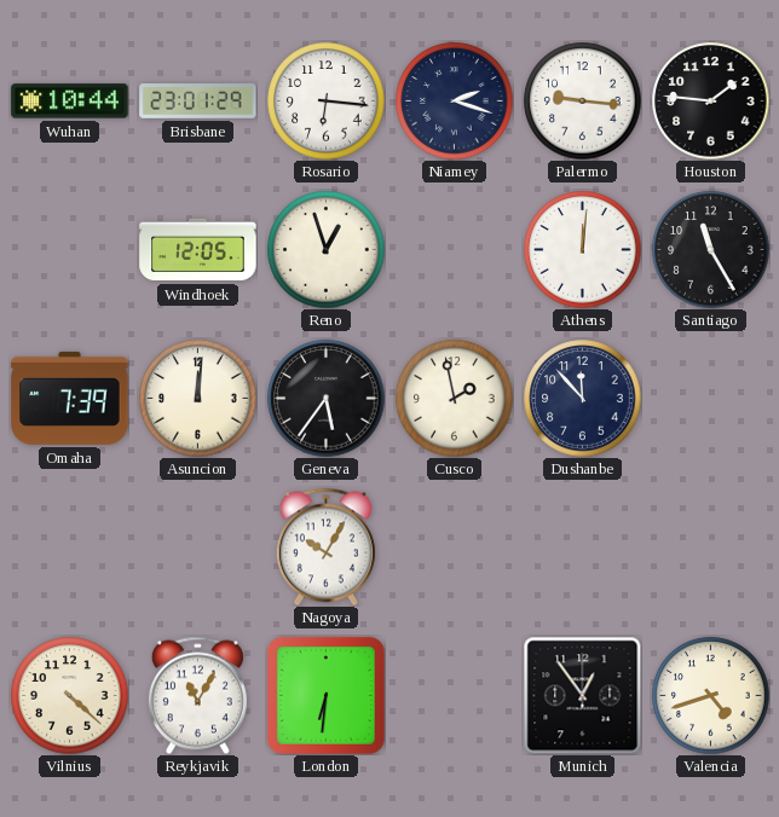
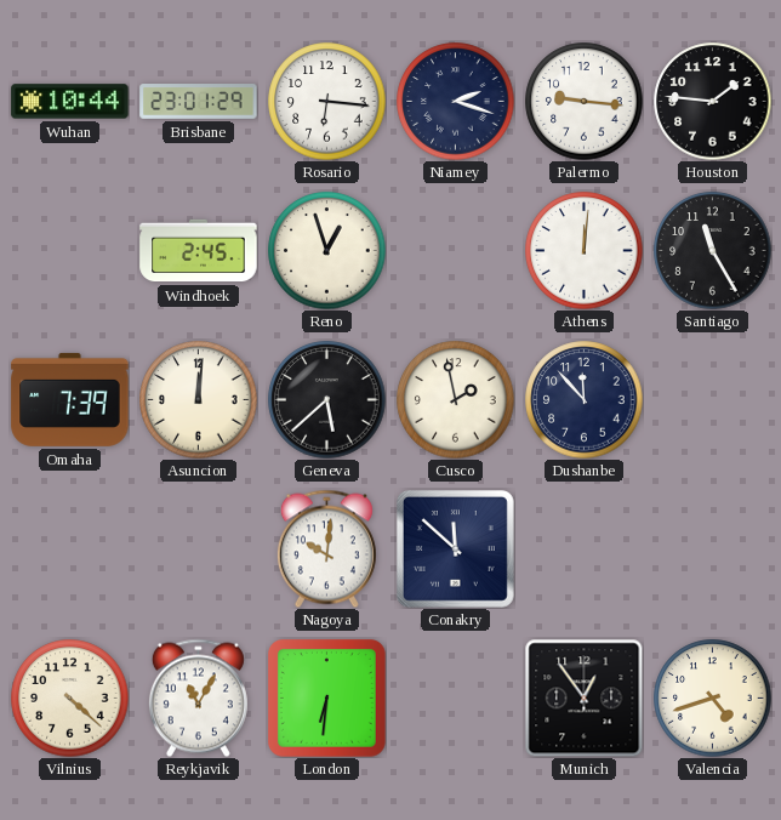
Windhoek: 12:05 -> 2:45 (199, 251)
Geneva: 5:36 -> 5:38 (327, 400)
Nagoya: 10:05 -> 10:01 (326, 548)
Conakry: none -> 11:52 (455, 548)
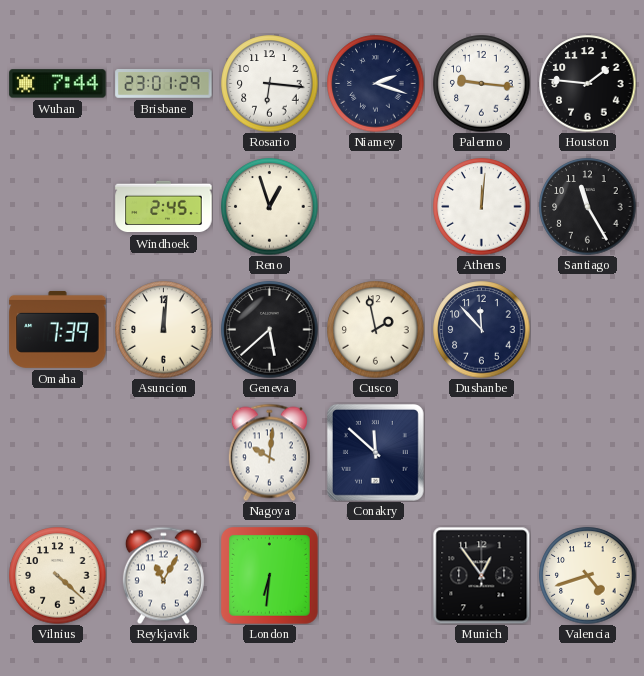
Wuhan: 10:44 -> 7:44 (58, 84)
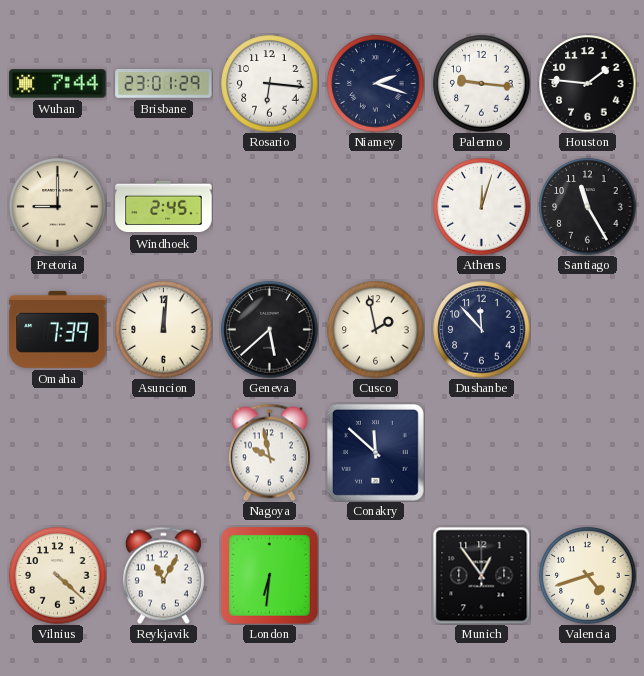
Pretoria: none -> 9:00 (58, 207)
Reno: 12:57 -> none (270, 207)
Athens: 12:01 -> 12:03 (482, 207)
Nagoya: 10:01 -> 9:58 (269, 452)
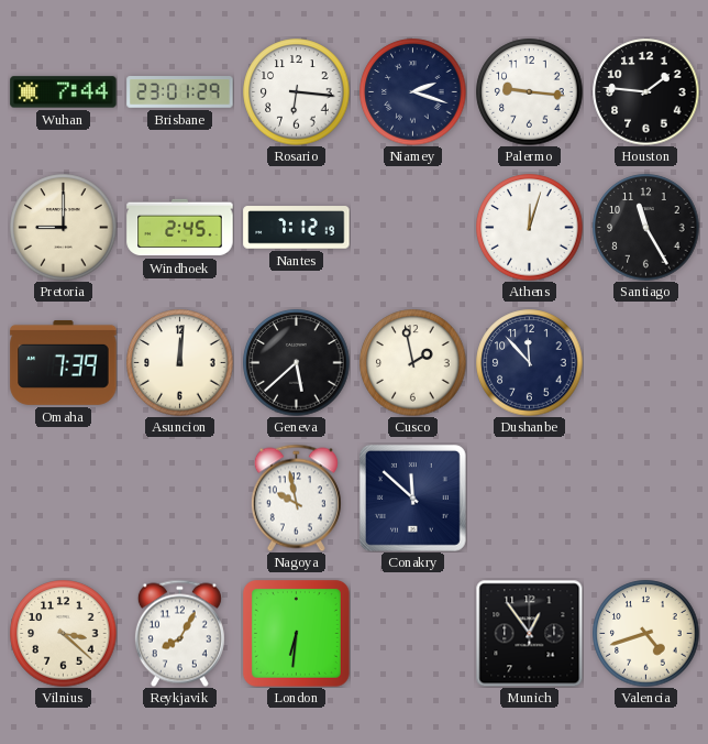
Nantes: none -> 7:12 (297, 228)
Vilnius: 4:22 -> 3:22 (64, 634)
Reykjavik: 11:05 -> 8:05 (179, 633)
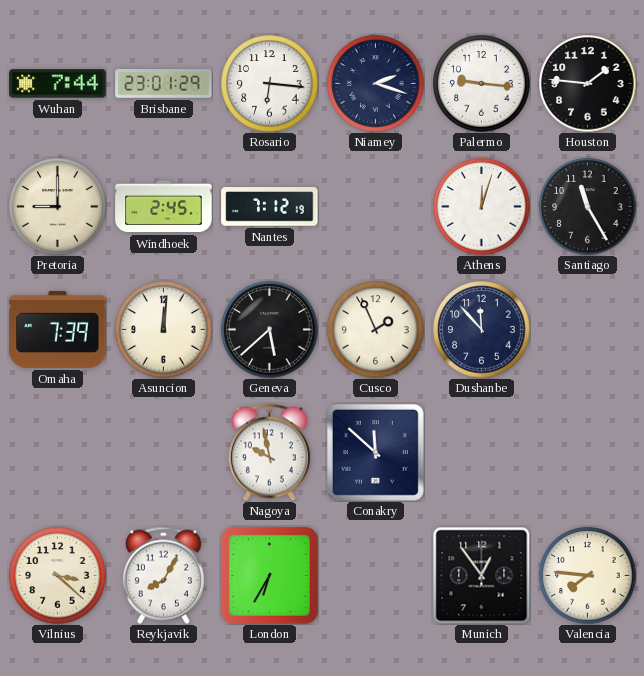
Cusco: 1:58 -> 1:56 (376, 330)
London: 6:31 -> 6:35 (269, 575)
Valencia: 4:42 -> 7:46 (588, 576)
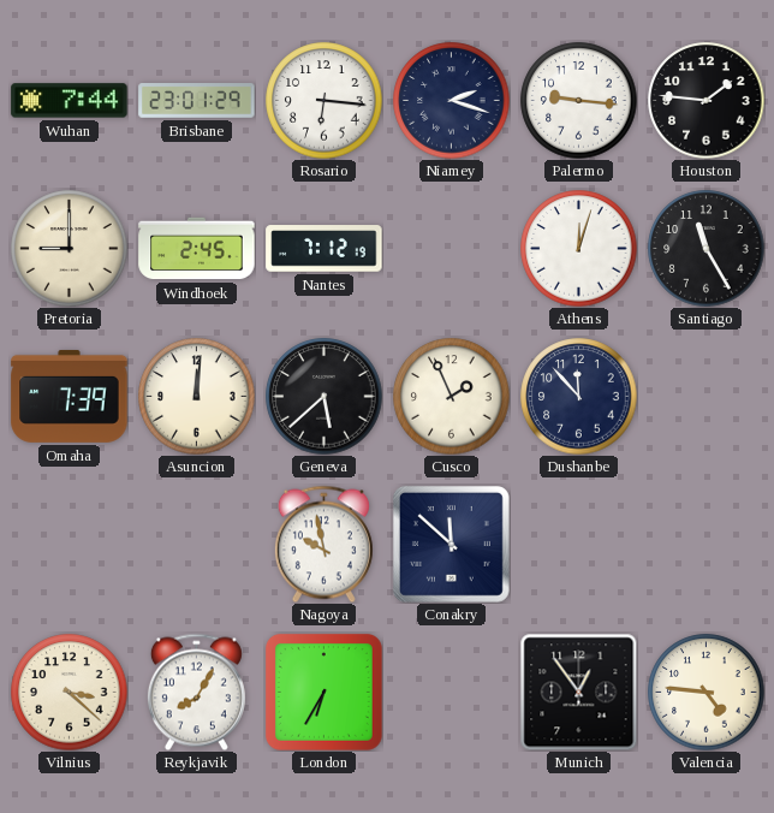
Valencia: 7:46 -> 4:46 (707, 693)
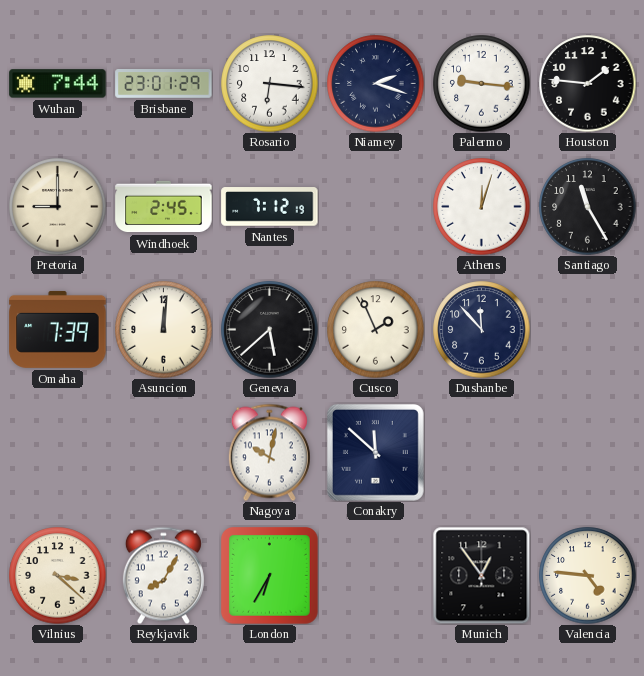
Nagoya: 9:58 -> 10:02 (269, 452)
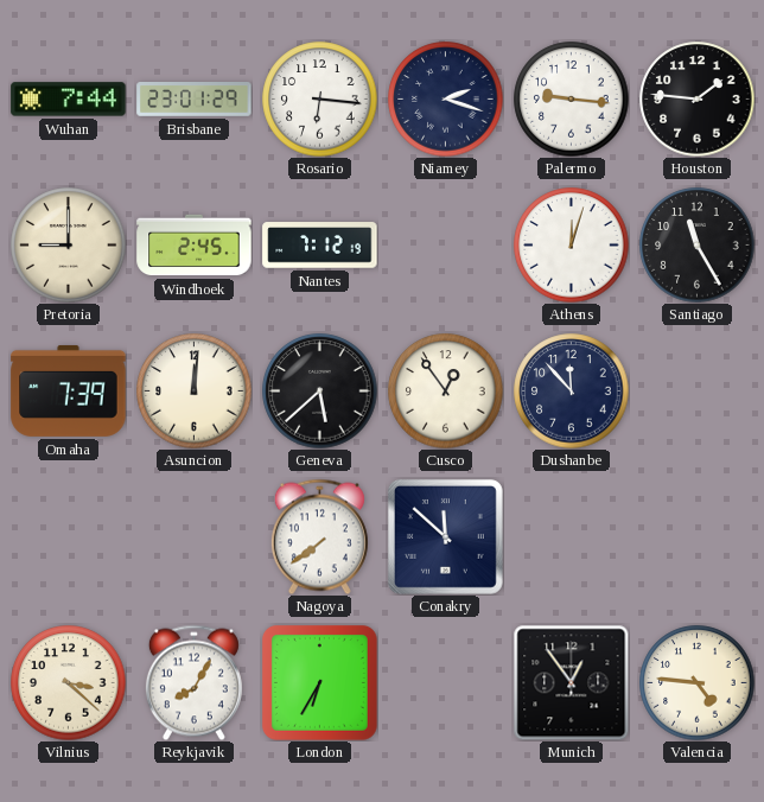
Cusco: 1:56 -> 12:54 (446, 392)
Nagoya: 10:02 -> 7:39 (319, 536)
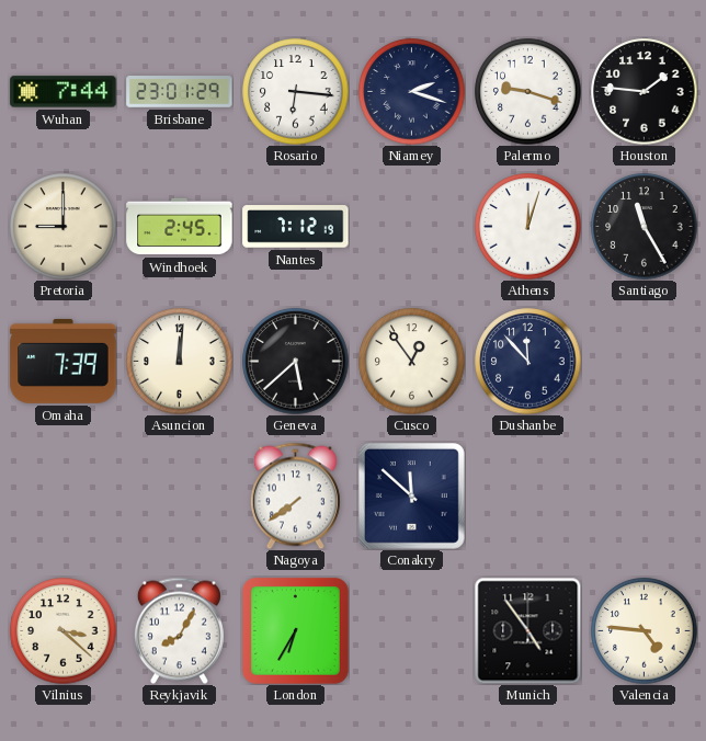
Palermo: 9:16 -> 9:18 (528, 92)
Munich: 12:54 -> 4:54 (527, 630)
